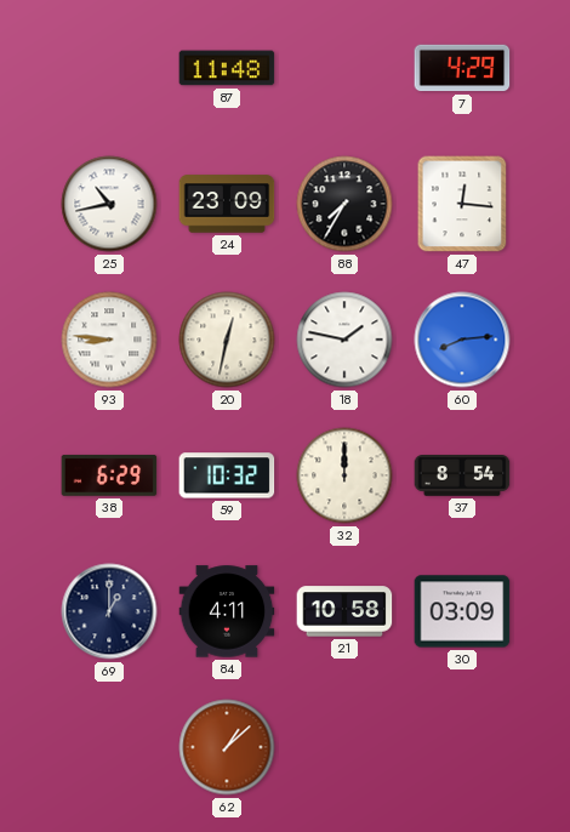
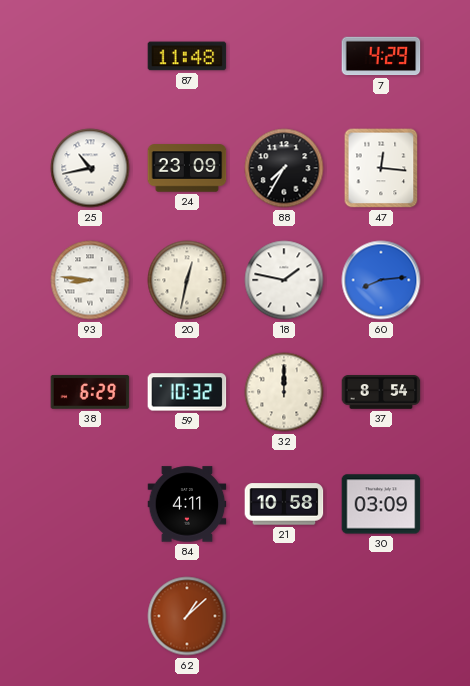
69: 1:00 -> none (109, 611)
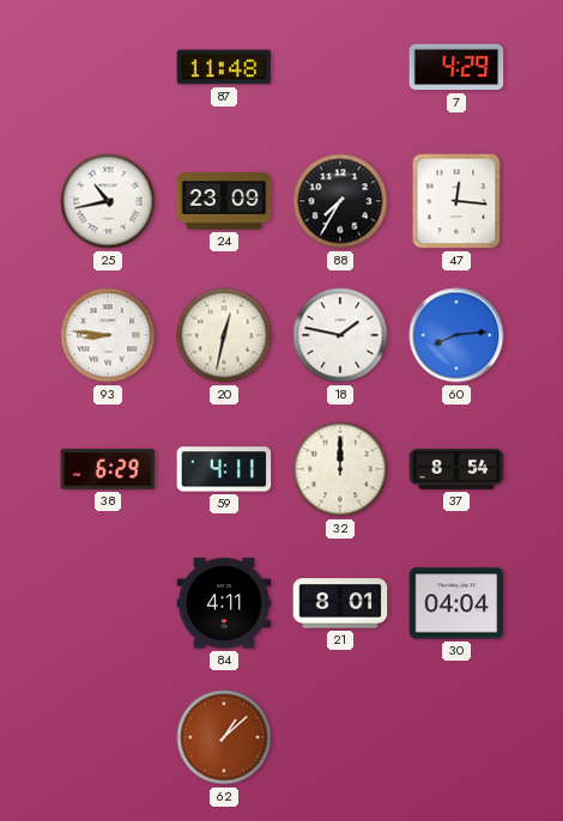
59: 10:32 -> 4:11 (224, 469)
21: 10:58 -> 8:01 (340, 603)
30: 03:09 -> 04:04 (456, 603)
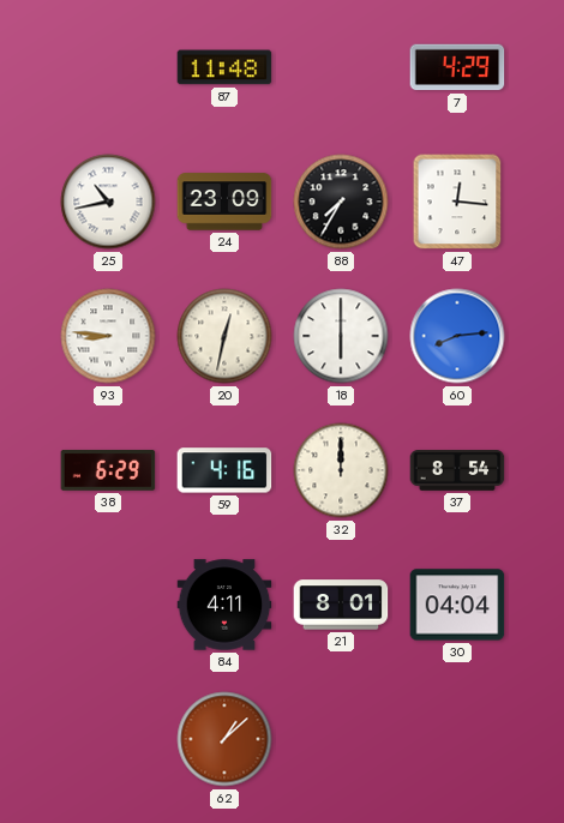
18: 1:47 -> 6:00 (341, 336)
59: 4:11 -> 4:16 (224, 470)
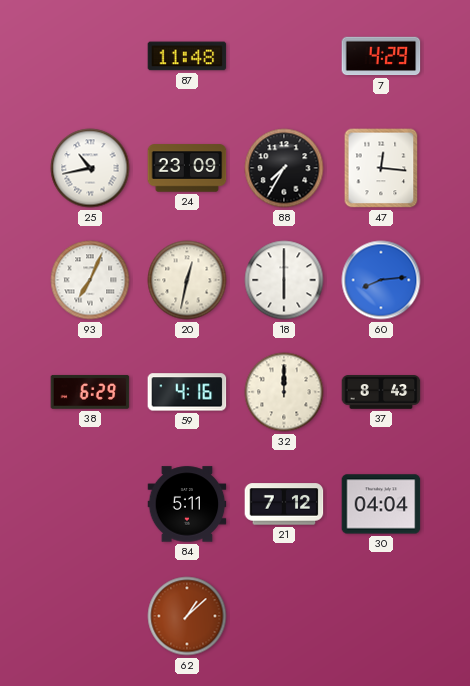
93: 8:46 -> 7:04 (90, 280)
37: 8:54 -> 8:43 (381, 392)
84: 4:11 -> 5:11 (187, 504)
21: 8:01 -> 7:12 (284, 504)
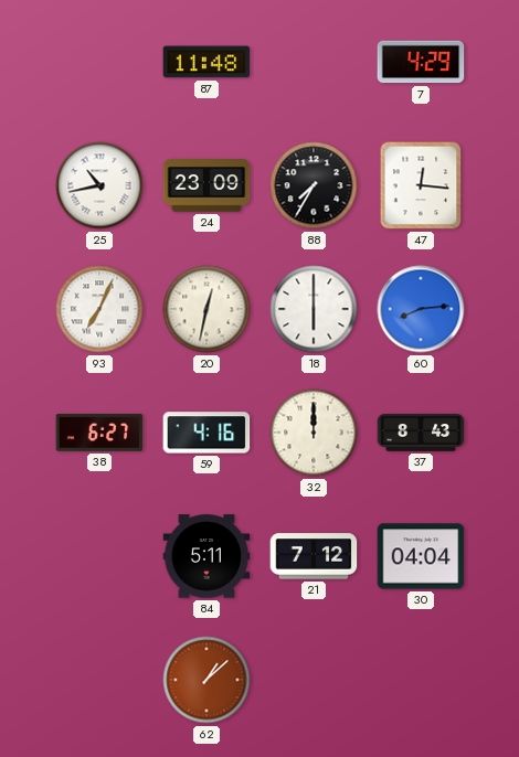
38: 6:29 -> 6:27 (99, 433)
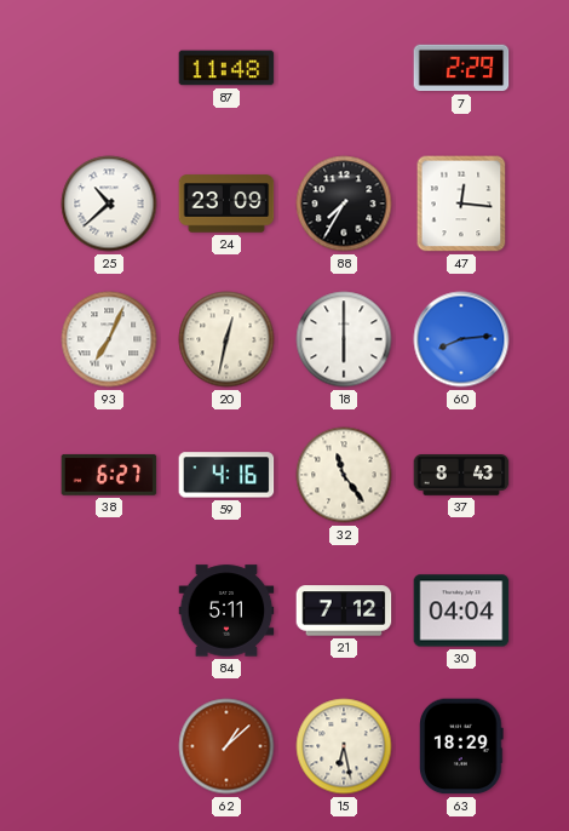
7: 4:29 -> 2:29 (461, 68)
25: 10:43 -> 10:38 (109, 204)
32: 12:00 -> 11:24 (344, 475)
15: none -> 6:28 (344, 746)
63: none -> 18:29 (462, 746)
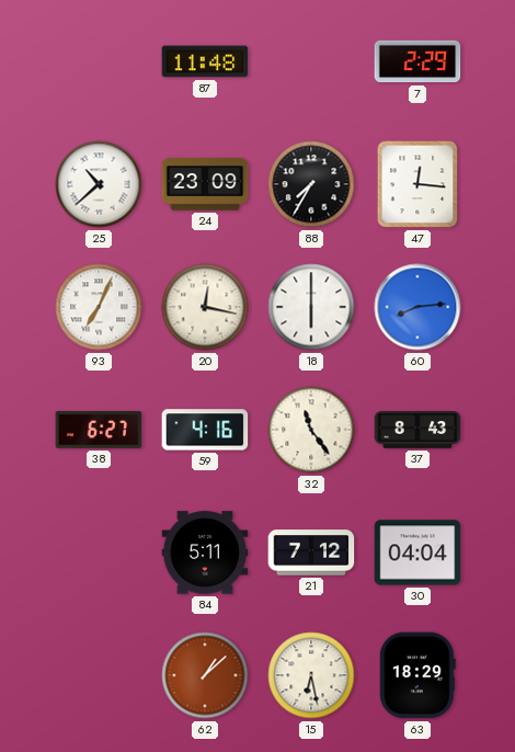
20: 12:32 -> 12:17 (205, 307)
